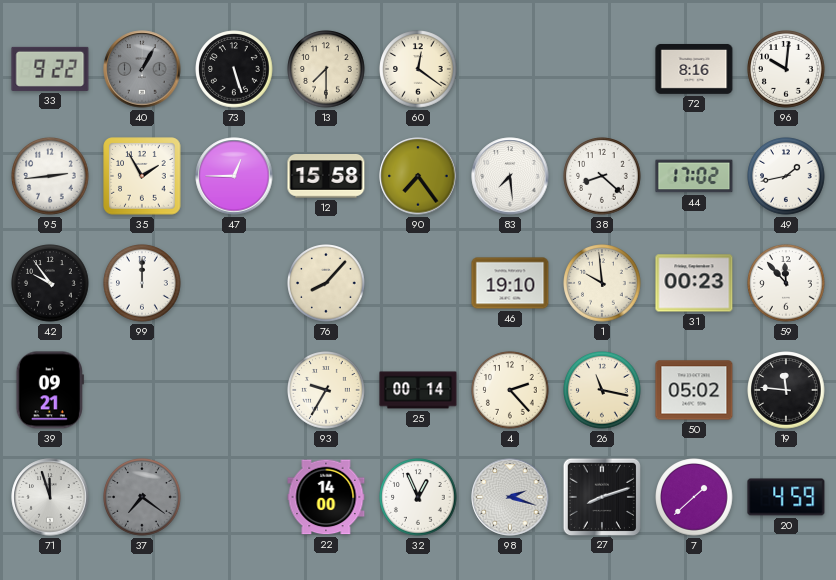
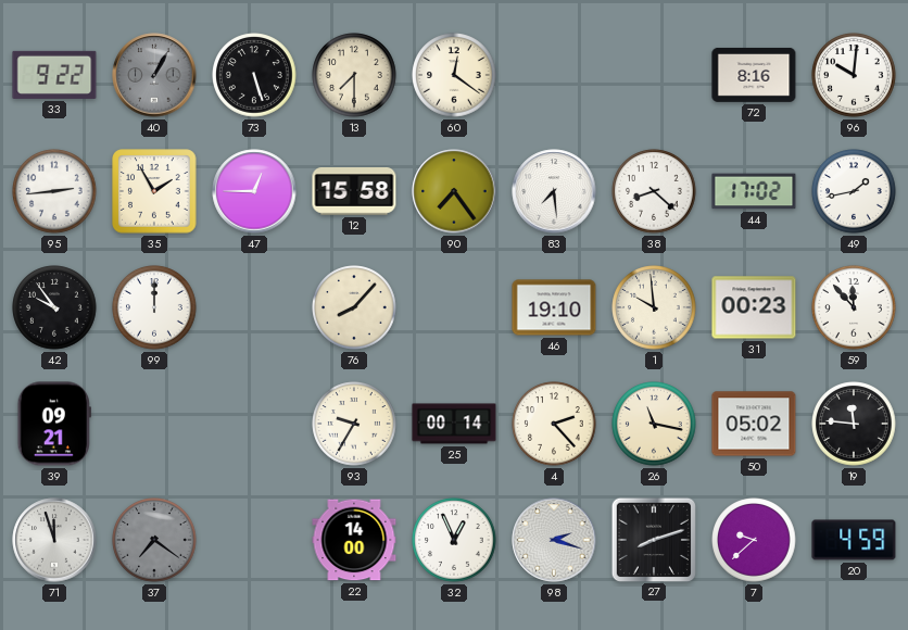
7: 1:38 -> 9:38 (754, 540)
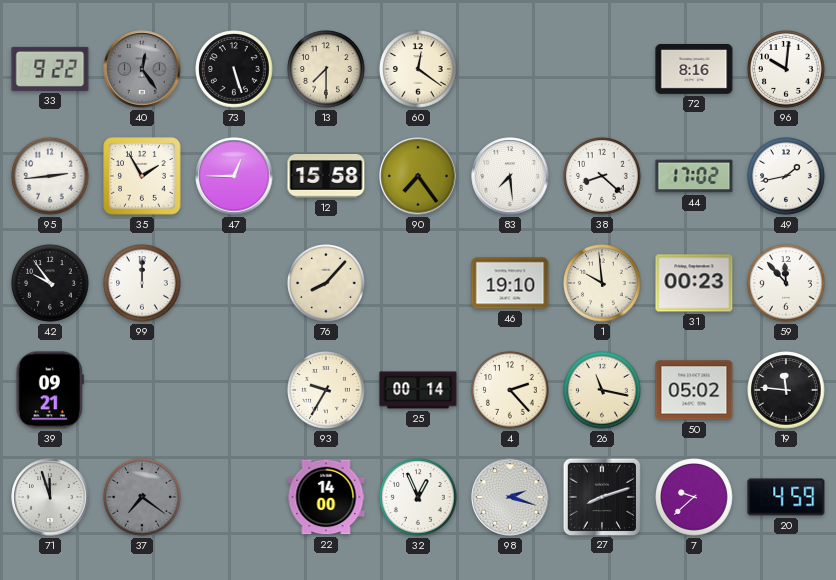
40: 1:05 -> 12:24 (142, 69)
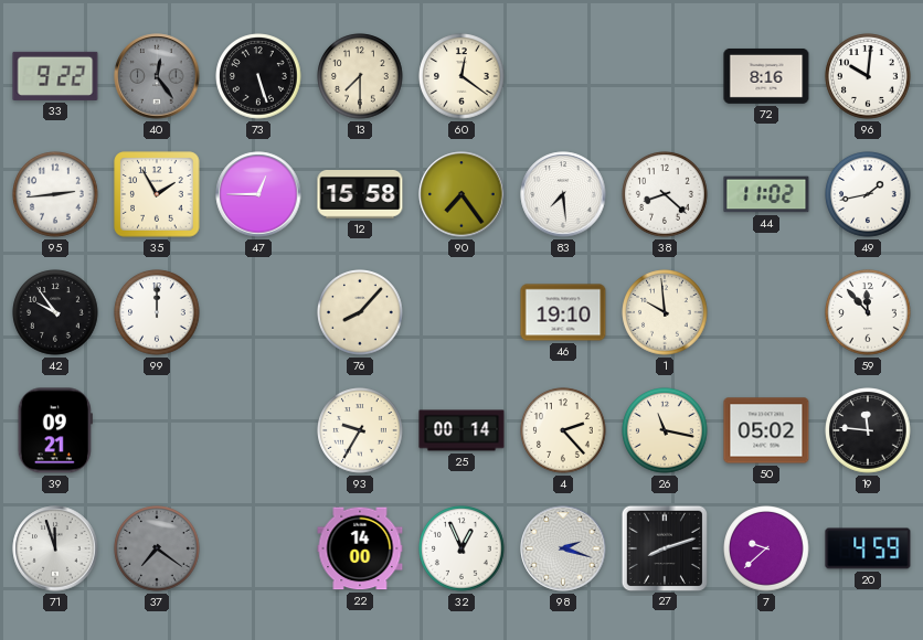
44: 17:02 -> 11:02 (766, 194)
31: 00:23 -> none (694, 283)
